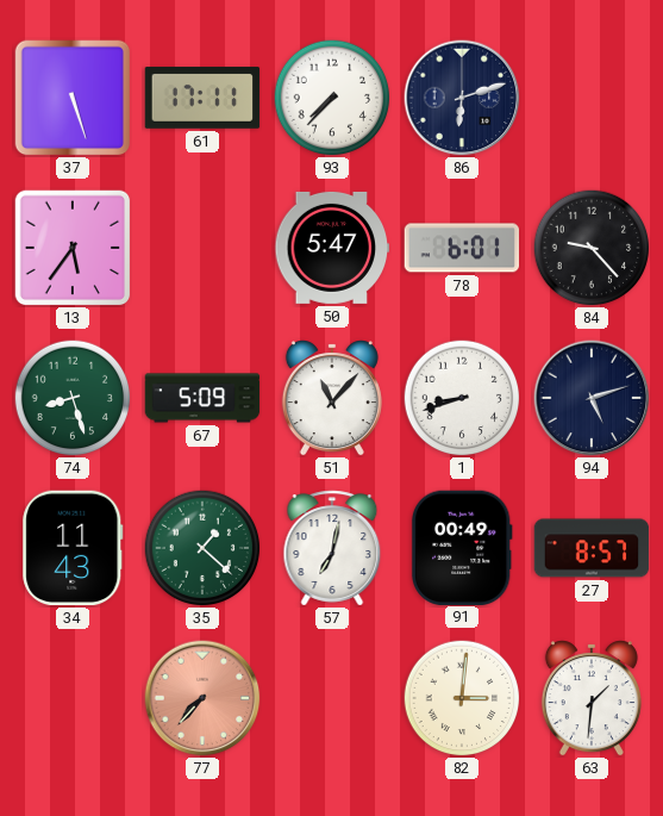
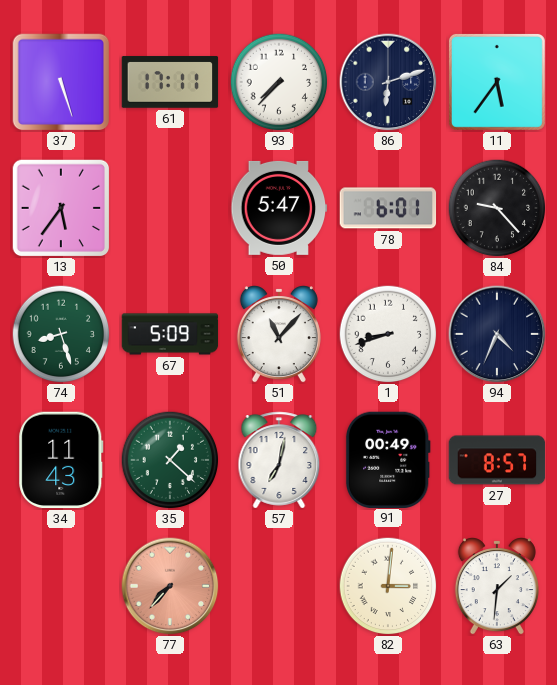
11: none -> 5:36 (497, 82)
94: 5:12 -> 4:34 (497, 334)
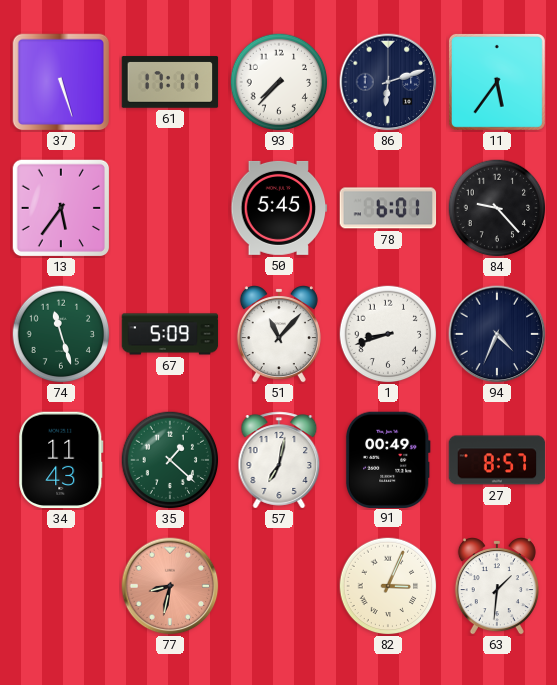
50: 5:47 -> 5:45 (279, 208)
74: 8:27 -> 11:27 (61, 334)
77: 7:37 -> 8:32 (170, 586)
82: 3:01 -> 3:04 (388, 586)
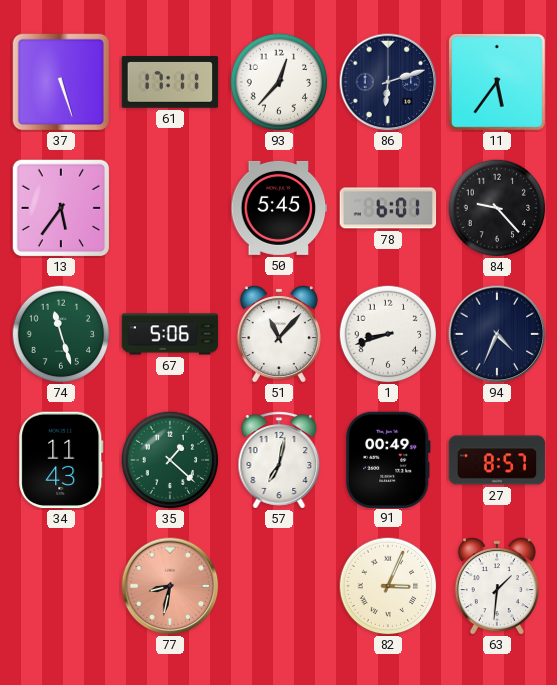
93: 7:37 -> 12:37 (279, 82)
67: 5:09 -> 5:06 (170, 334)
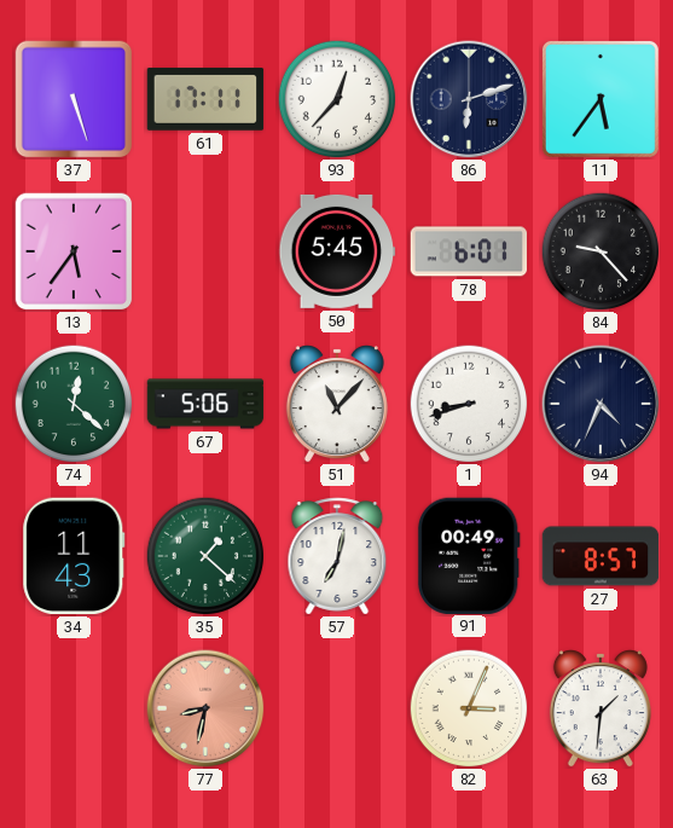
74: 11:27 -> 12:22 (74, 404)
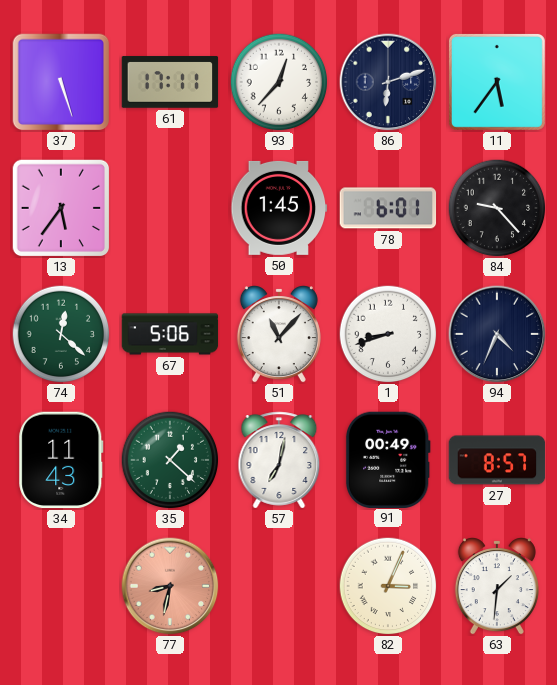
50: 5:45 -> 1:45 (279, 208)
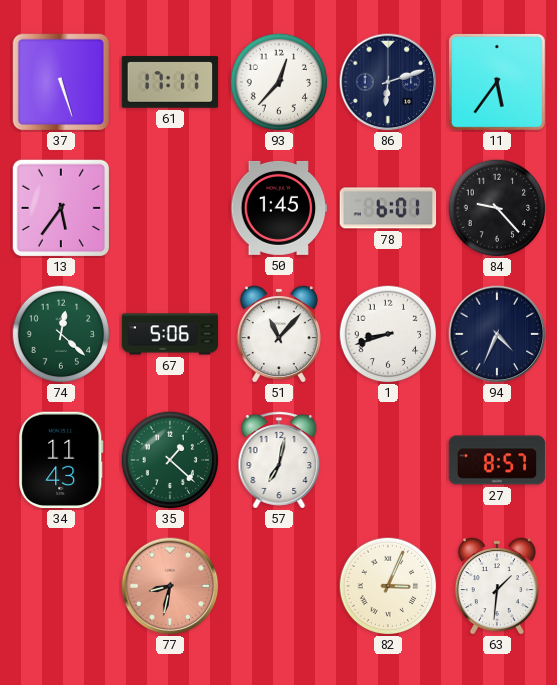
91: 00:49 -> none (388, 459)
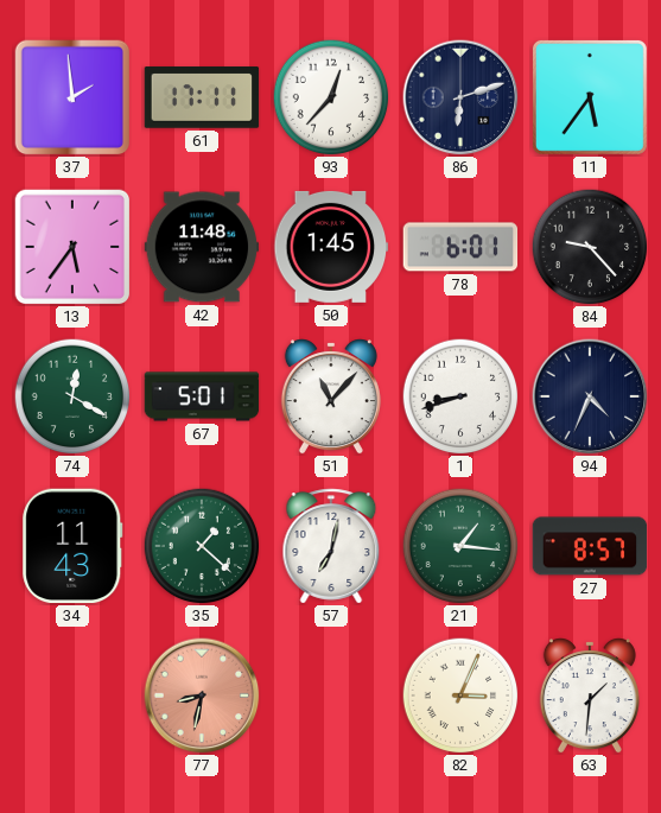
37: 5:27 -> 1:59 (72, 97)
42: none -> 11:48 (202, 247)
74: 12:22 -> 12:20 (72, 396)
67: 5:06 -> 5:01 (202, 396)
21: none -> 1:16 (460, 546)
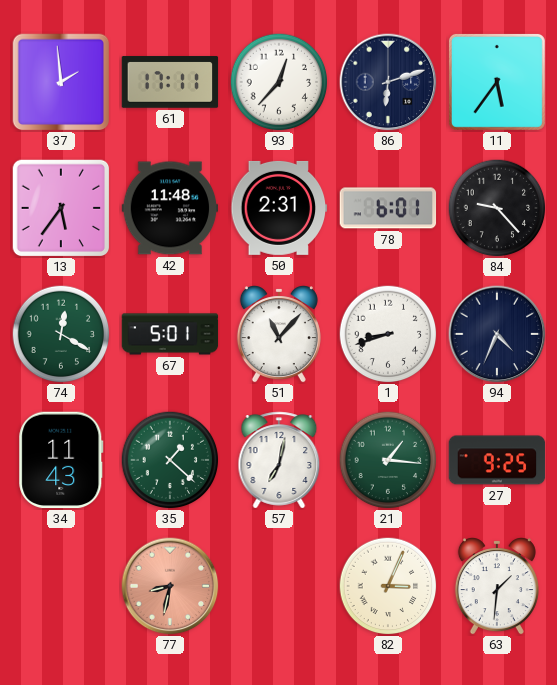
50: 1:45 -> 2:31 (279, 208)
27: 8:57 -> 9:25 (497, 460)
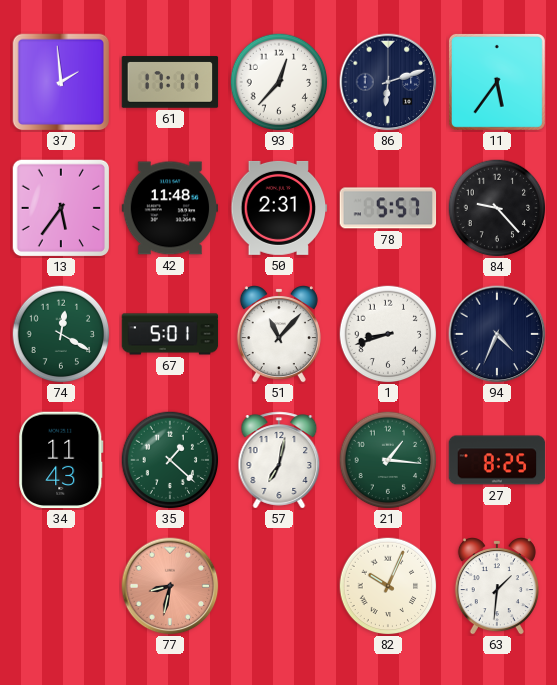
78: 6:01 -> 5:57 (388, 208)
27: 9:25 -> 8:25 (497, 460)
82: 3:04 -> 10:04 (388, 586)
